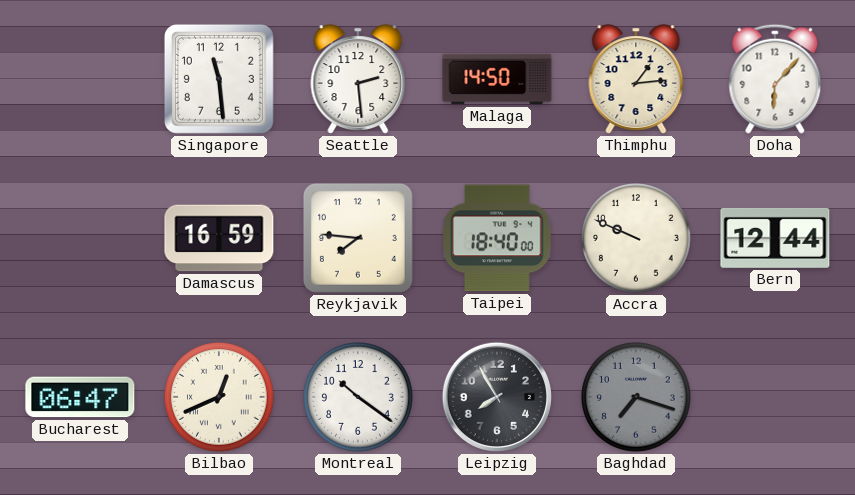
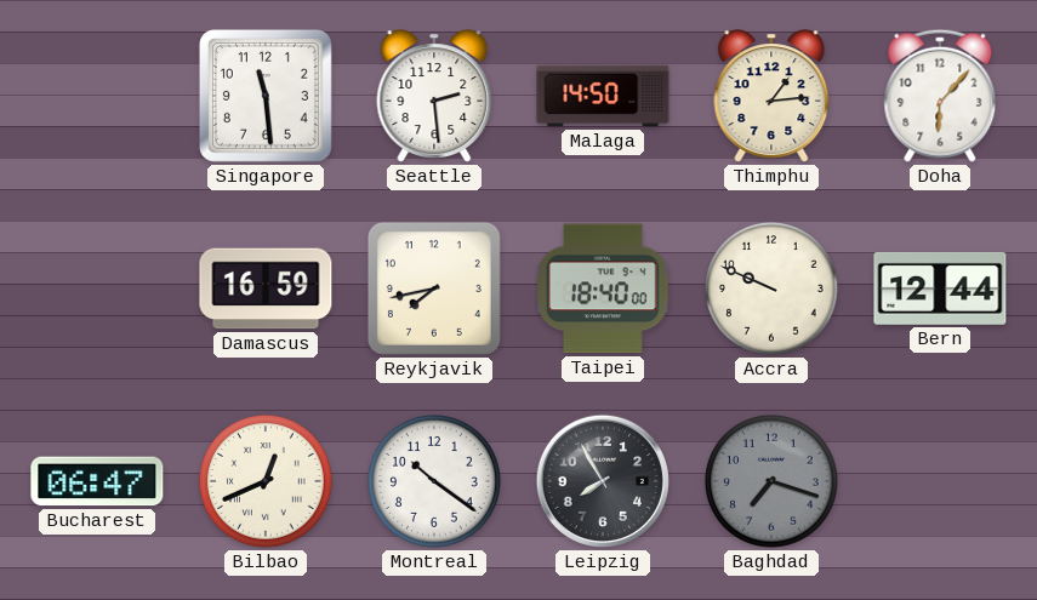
Reykjavik: 7:46 -> 7:43 (434, 288)
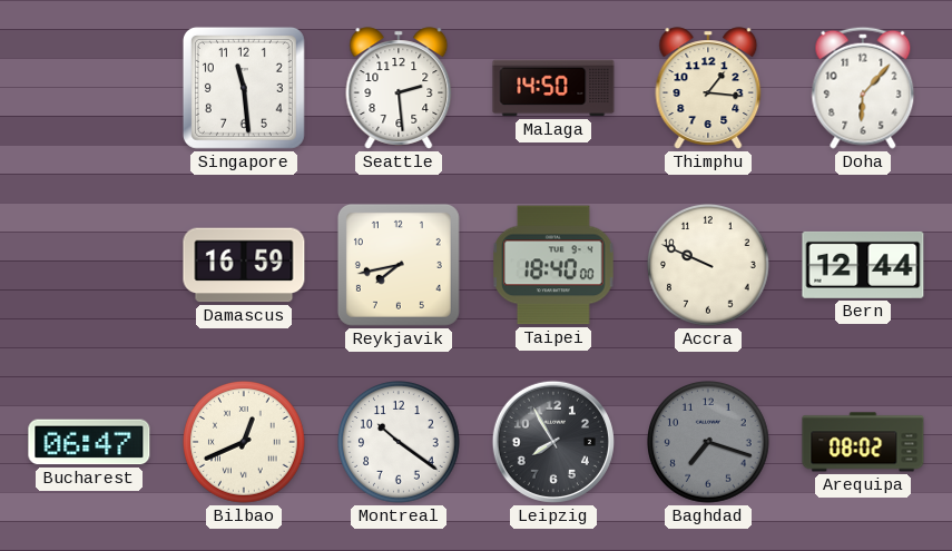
Thimphu: 1:14 -> 1:16 (708, 88)
Arequipa: none -> 08:02 (863, 442)
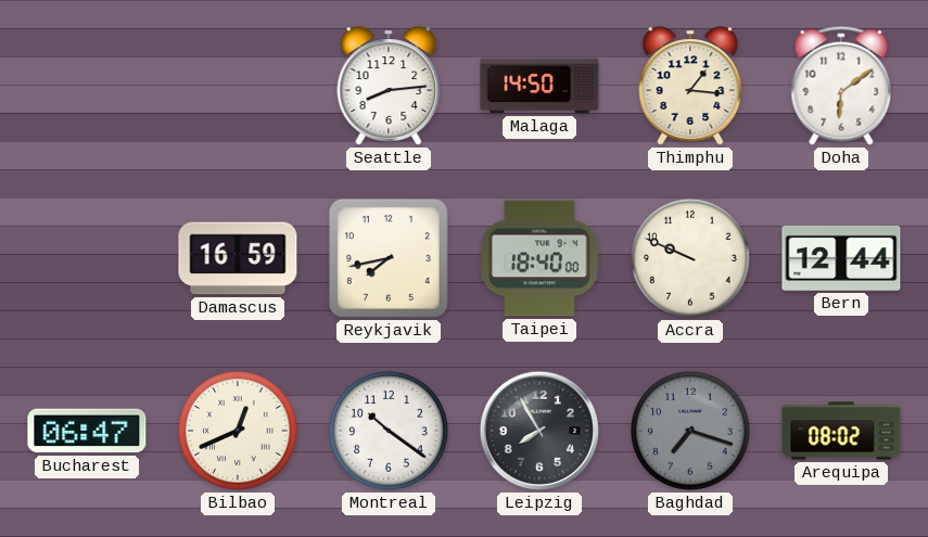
Singapore: 11:29 -> none (244, 88)
Seattle: 2:29 -> 8:14 (389, 86)
Doha: 6:07 -> 6:09 (841, 86)
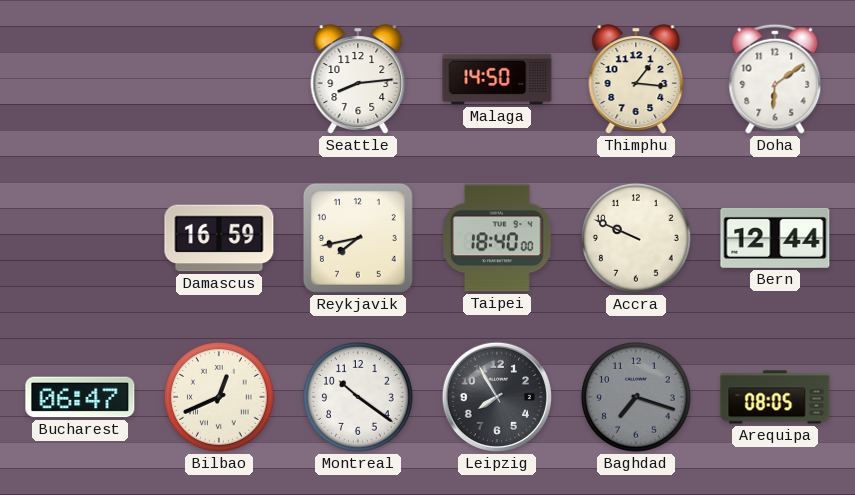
Arequipa: 08:02 -> 08:05 (775, 397)
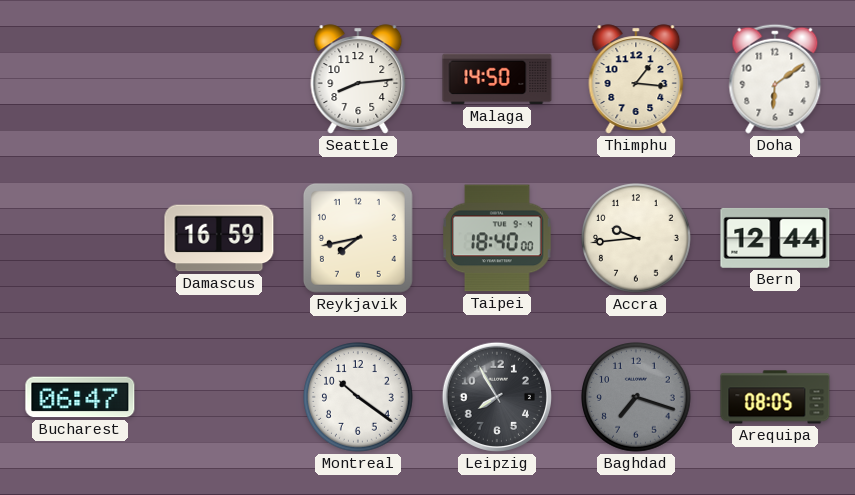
Accra: 9:49 -> 9:44 (637, 239)
Bilbao: 12:41 -> none (220, 398)
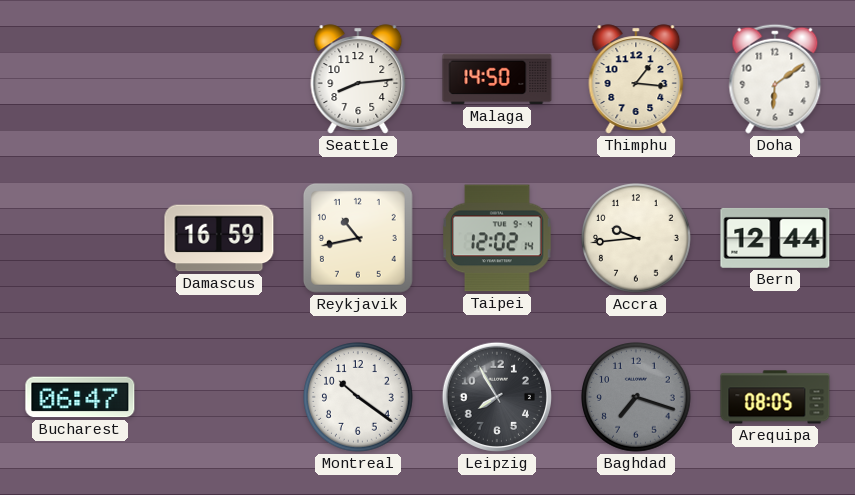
Reykjavik: 7:43 -> 10:43 (358, 238)
Taipei: 18:40 -> 12:02 (497, 238)
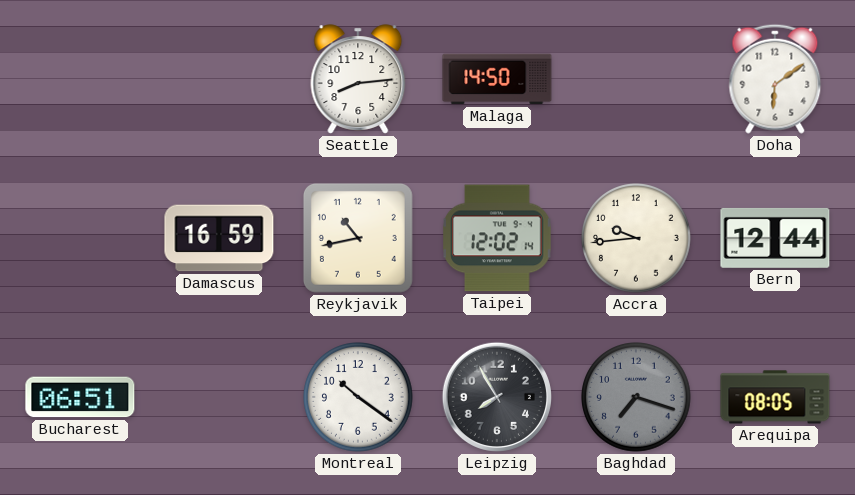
Thimphu: 1:16 -> none (636, 79)
Bucharest: 06:47 -> 06:51 (80, 397)
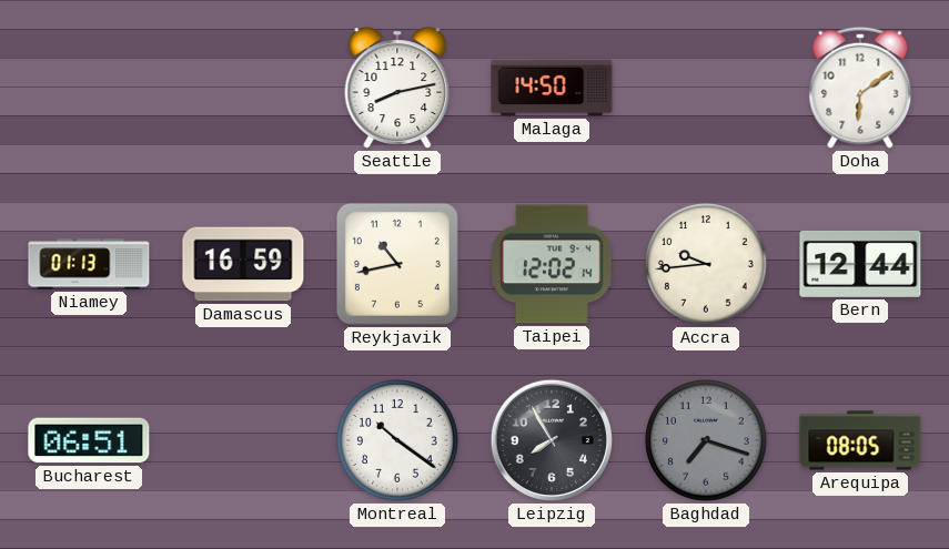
Seattle: 8:14 -> 8:13 (397, 88)
Niamey: none -> 01:13 (89, 264)
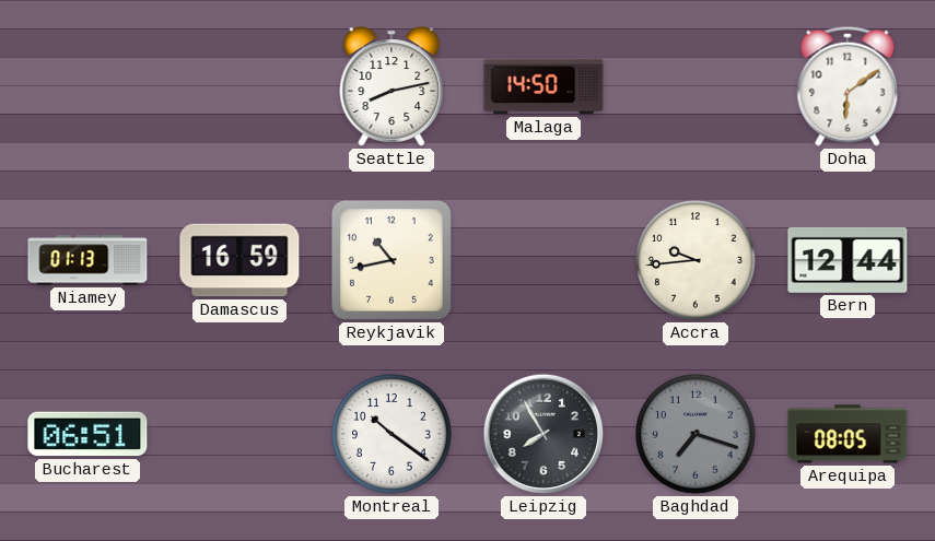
Taipei: 12:02 -> none (552, 264)
